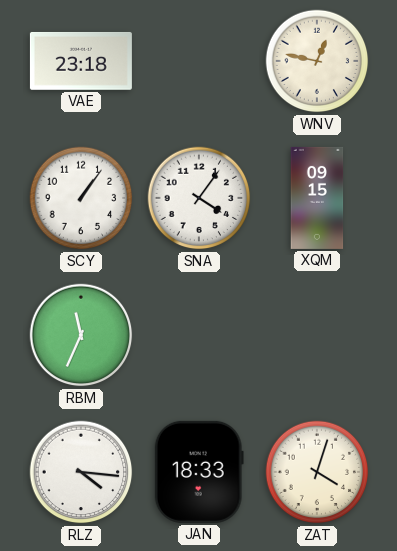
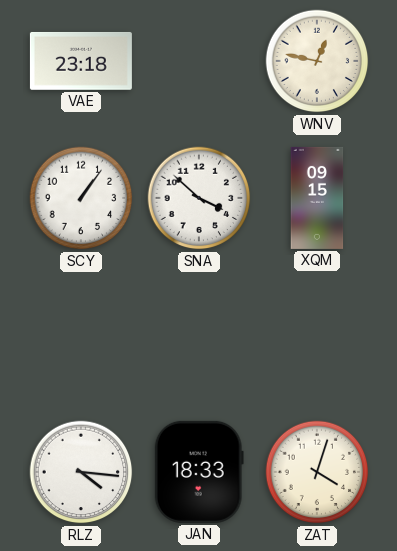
SNA: 4:06 -> 3:52 (199, 198)
RBM: 11:34 -> none (81, 335)
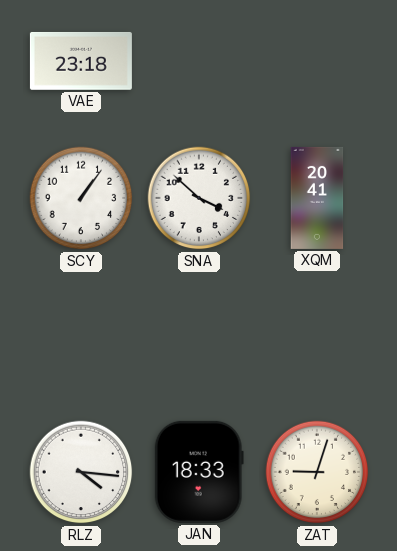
WNV: 12:47 -> none (317, 61)
XQM: 09:15 -> 20:41 (317, 198)
ZAT: 4:03 -> 9:03 (317, 472)
